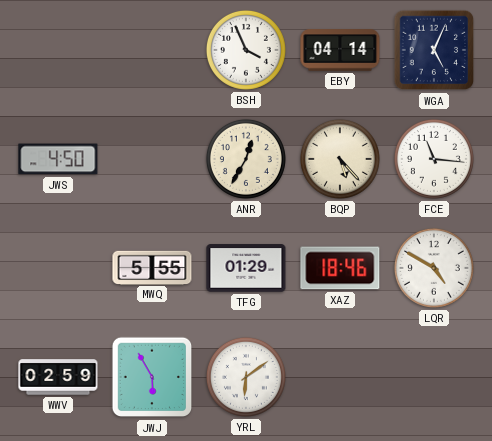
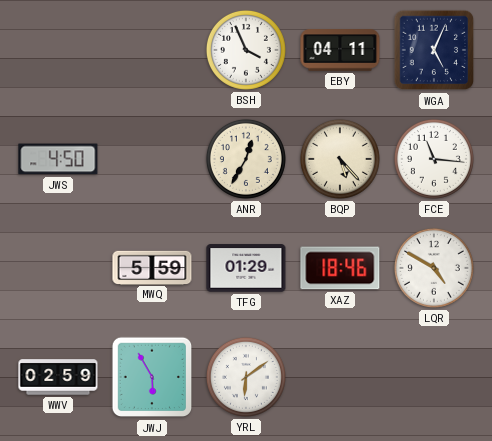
EBY: 04:14 -> 04:11 (340, 50)
MWQ: 5:55 -> 5:59 (152, 267)
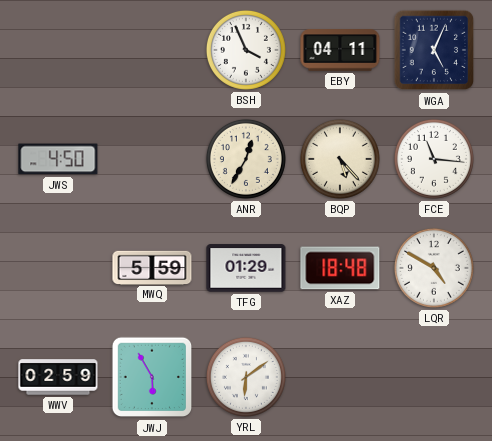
XAZ: 18:46 -> 18:48 (340, 268)
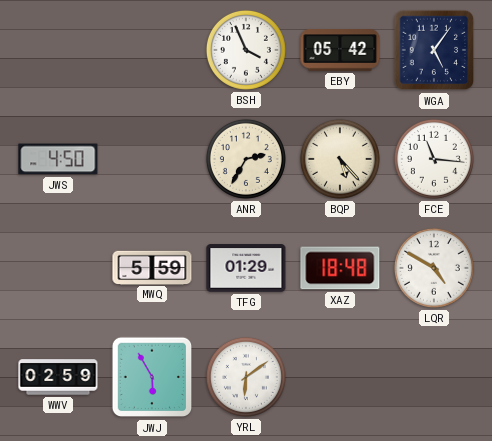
EBY: 04:11 -> 05:42 (340, 50)
WGA: 5:04 -> 5:06 (434, 50)
ANR: 12:35 -> 2:35 (246, 159)
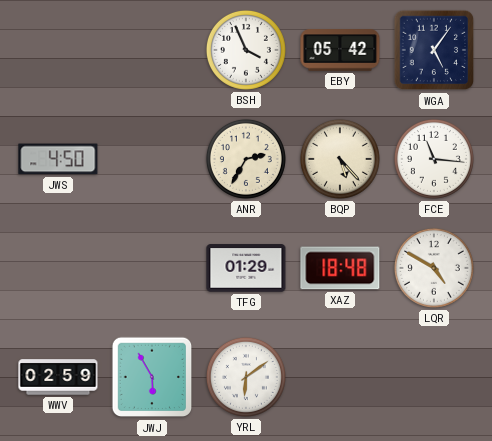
MWQ: 5:59 -> none (152, 267)
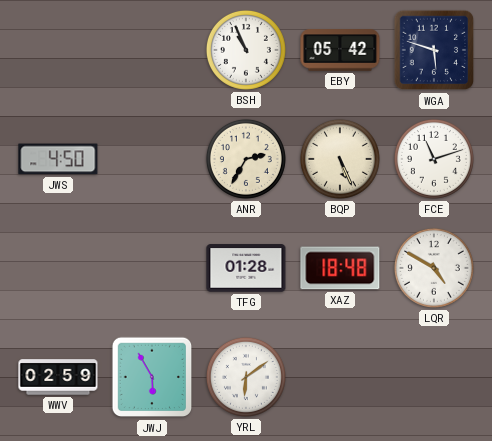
BSH: 3:56 -> 10:56 (246, 50)
WGA: 5:06 -> 5:48 (434, 50)
BQP: 5:23 -> 5:26 (340, 159)
FCE: 11:16 -> 11:12 (434, 159)
TFG: 01:29 -> 01:28 (246, 268)
